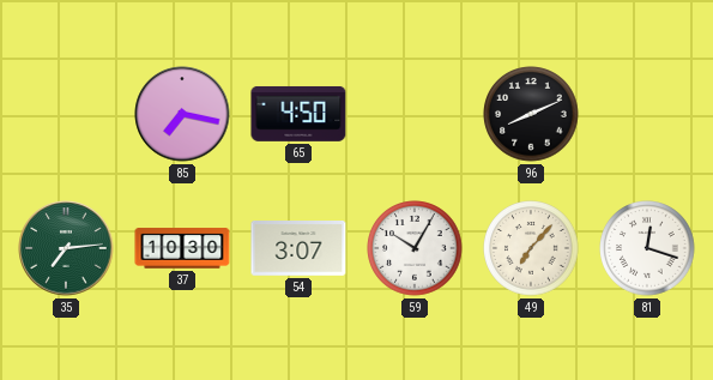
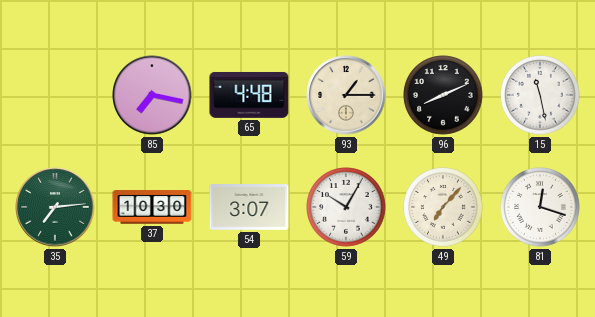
65: 4:50 -> 4:48 (249, 95)
93: none -> 1:15 (346, 95)
15: none -> 11:28 (540, 95)
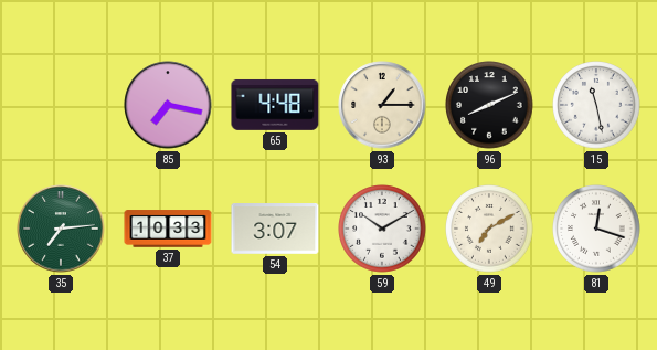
37: 10:30 -> 10:33 (168, 229)
59: 10:05 -> 10:10 (382, 229)
49: 7:07 -> 7:10 (489, 229)
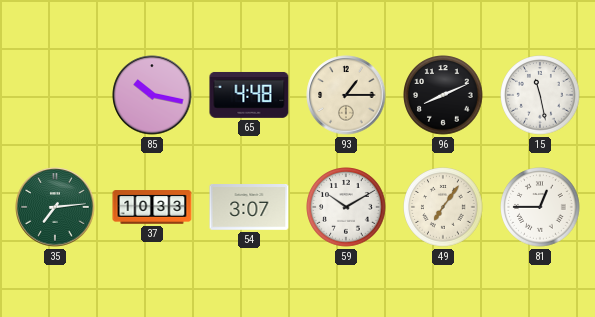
85: 7:17 -> 10:17 (152, 95)
49: 7:10 -> 7:06 (443, 207)
81: 12:18 -> 12:45 (540, 207)
